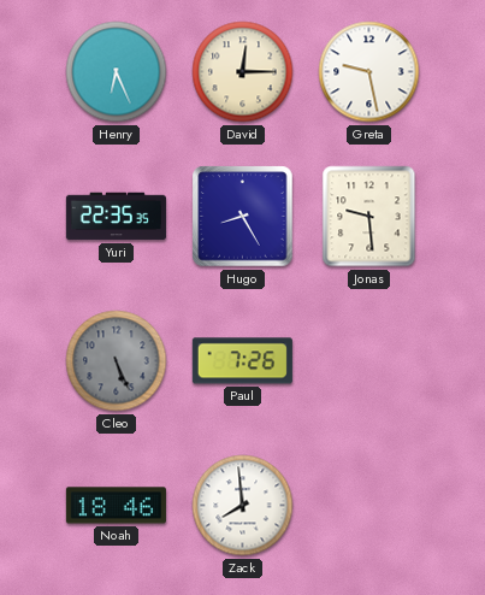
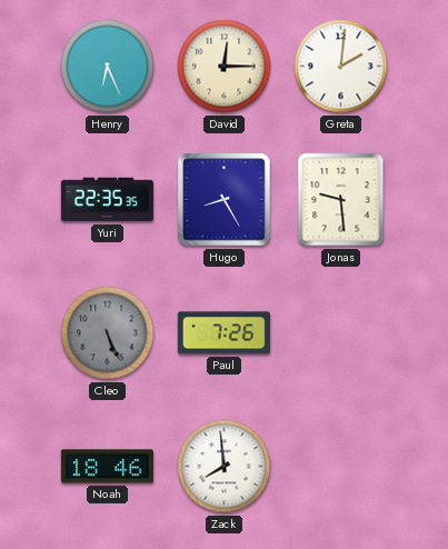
Greta: 9:28 -> 2:01 (341, 67)
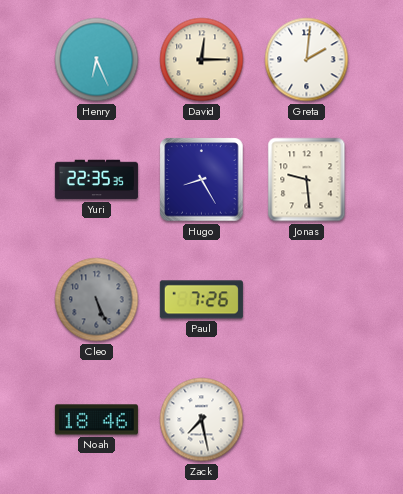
Zack: 7:59 -> 7:28 (202, 420)
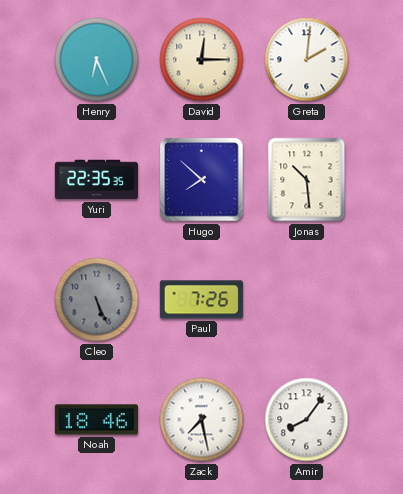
Hugo: 8:25 -> 7:52 (202, 180)
Jonas: 9:29 -> 10:29 (307, 180)
Amir: none -> 8:06 (307, 420)
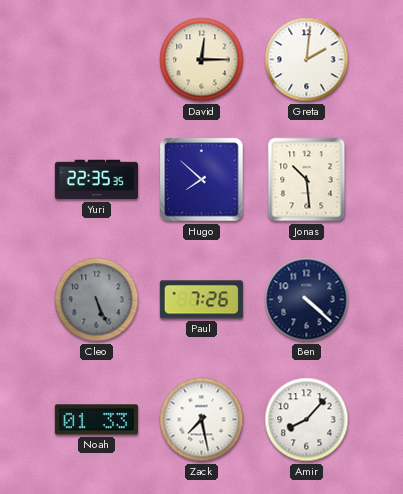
Henry: 6:26 -> none (97, 60)
Ben: none -> 4:22 (307, 300)
Noah: 18:46 -> 01:33 (96, 420)
Amir: 8:06 -> 8:07 (307, 420)
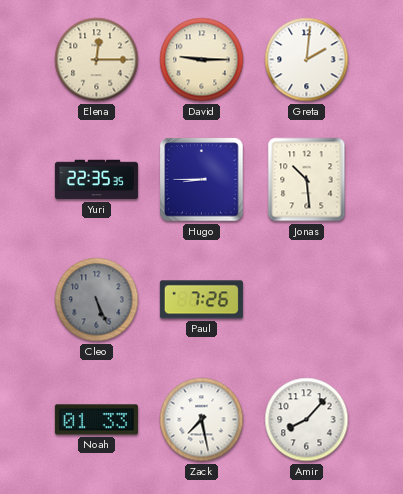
Elena: none -> 12:15 (97, 60)
David: 12:15 -> 9:15 (202, 60)
Hugo: 7:52 -> 8:45 (202, 180)
Ben: 4:22 -> none (307, 300)
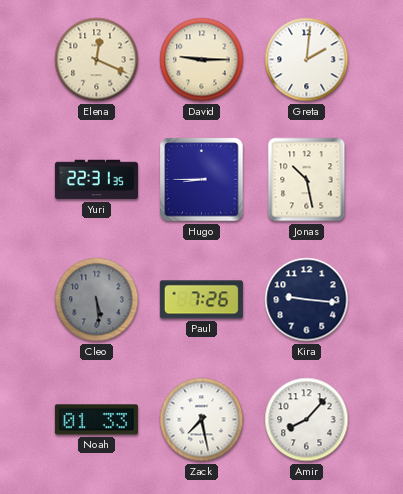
Elena: 12:15 -> 12:19 (97, 60)
Yuri: 22:35 -> 22:31 (96, 180)
Jonas: 10:29 -> 10:28 (307, 180)
Cleo: 5:26 -> 5:29 (97, 300)
Kira: none -> 9:16 (307, 300)
